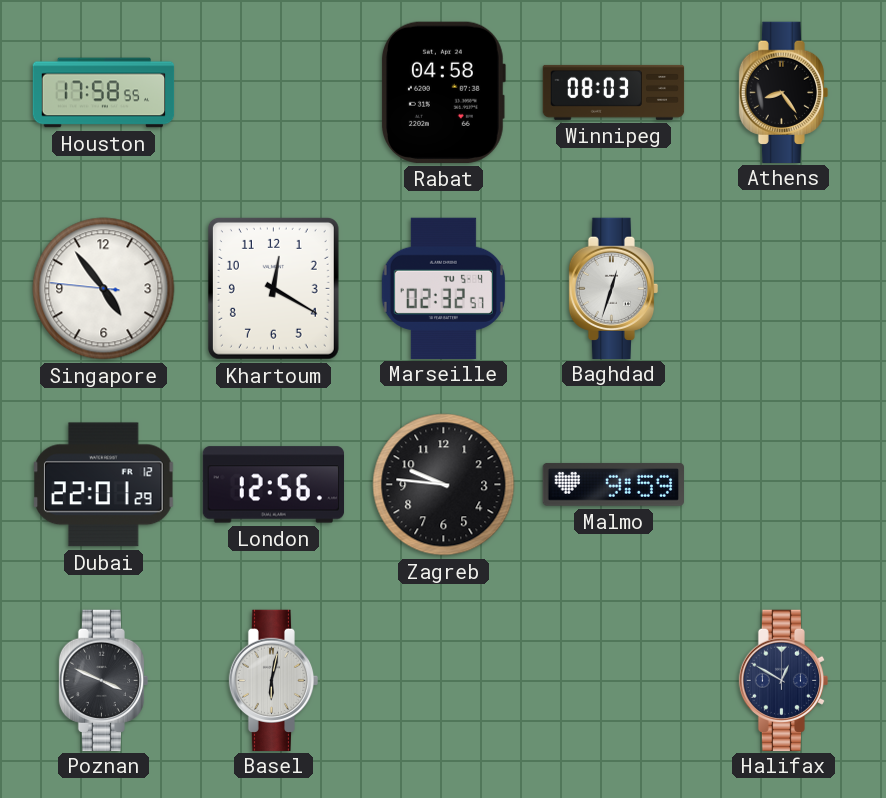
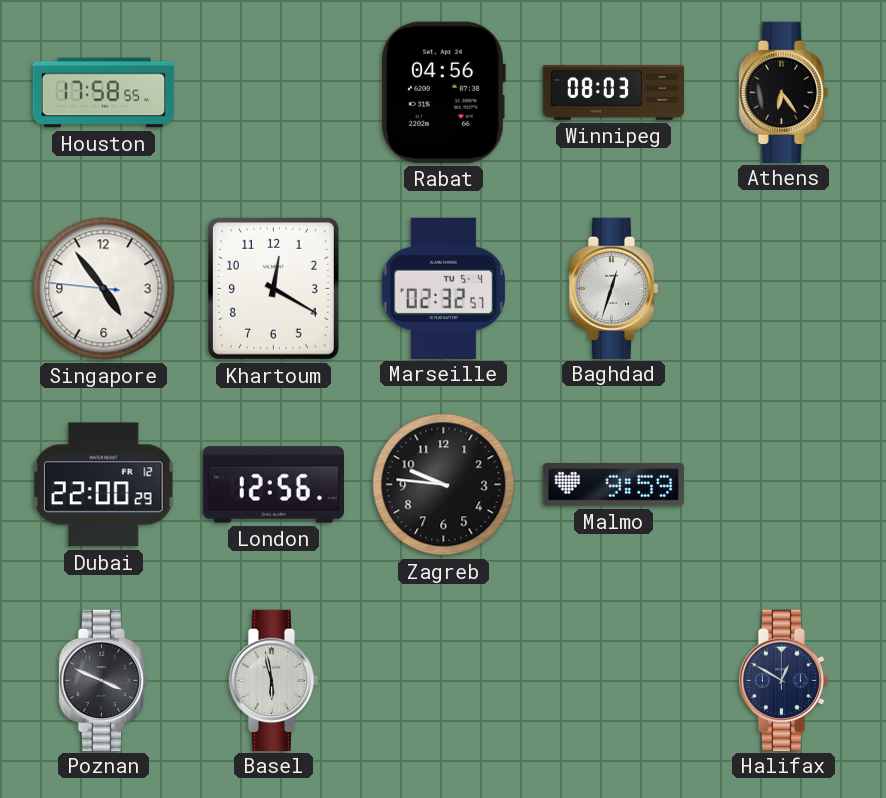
Rabat: 04:58 -> 04:56 (443, 92)
Athens: 8:24 -> 6:24 (784, 92)
Dubai: 22:01 -> 22:00 (104, 485)
Basel: 6:02 -> 5:58 (274, 680)
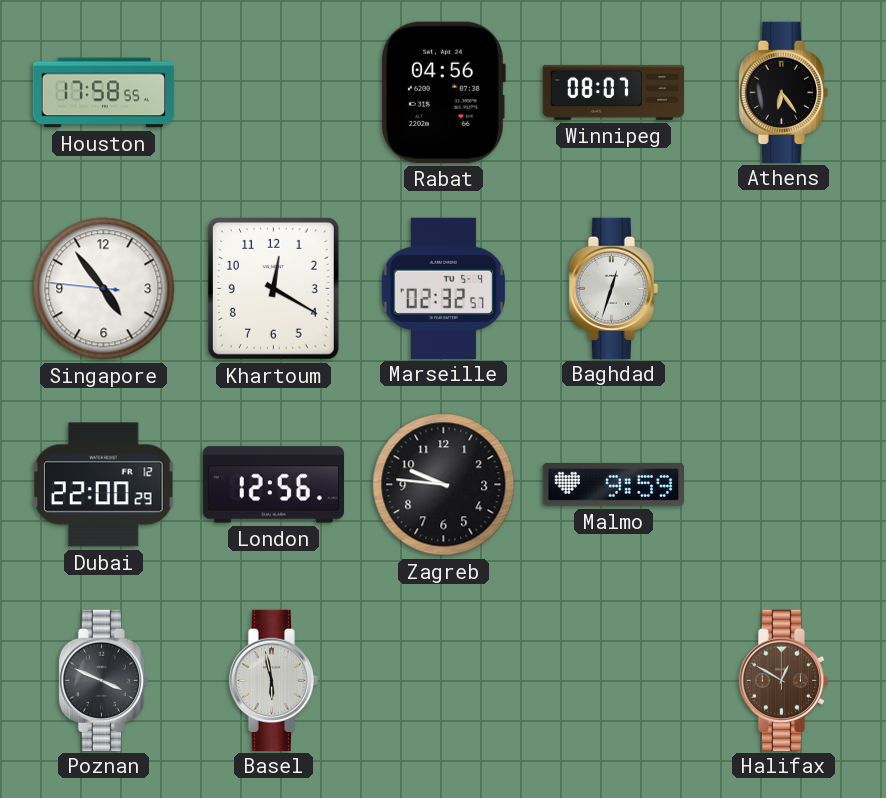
Winnipeg: 08:03 -> 08:07 (614, 92)
Halifax dial: navy -> brown (784, 680)
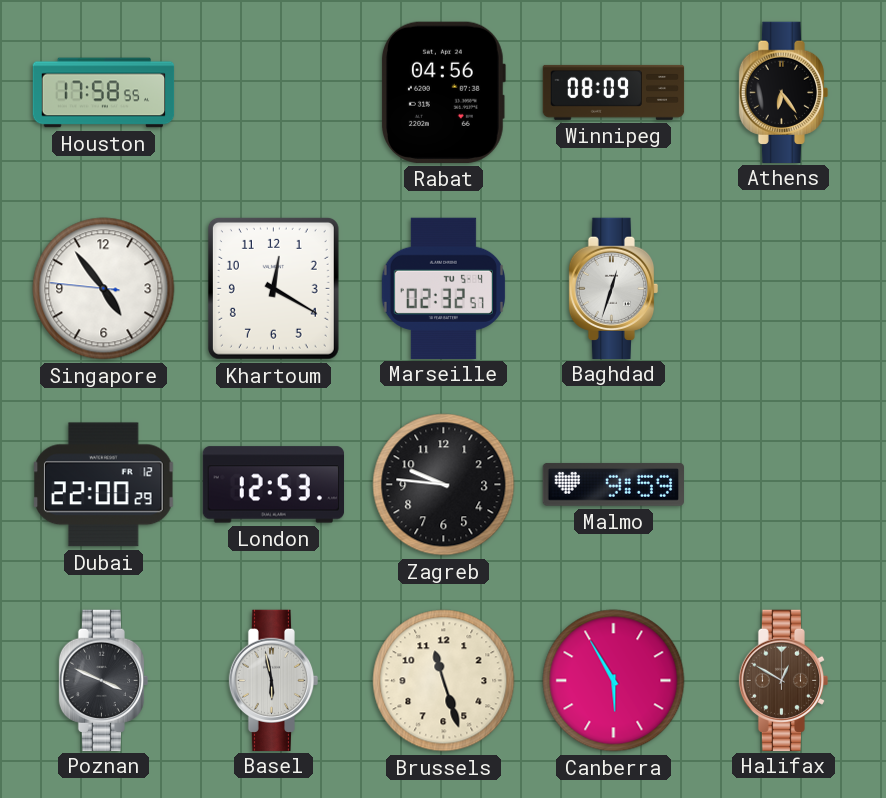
Winnipeg: 08:07 -> 08:09 (614, 92)
London: 12:56 -> 12:53 (273, 485)
Brussels: none -> 11:27 (444, 681)
Canberra: none -> 5:55 (614, 681)
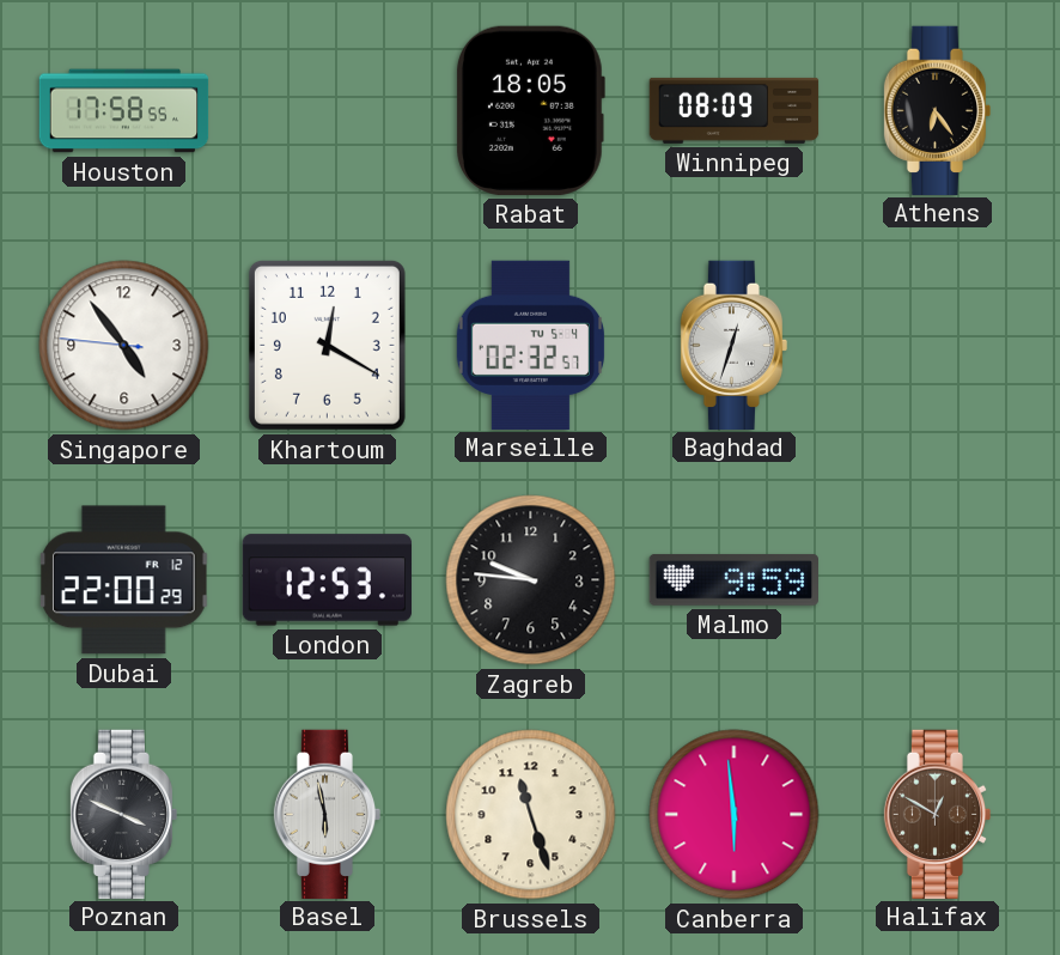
Rabat: 04:56 -> 18:05 (530, 110)
Canberra: 5:55 -> 5:59 (735, 815)
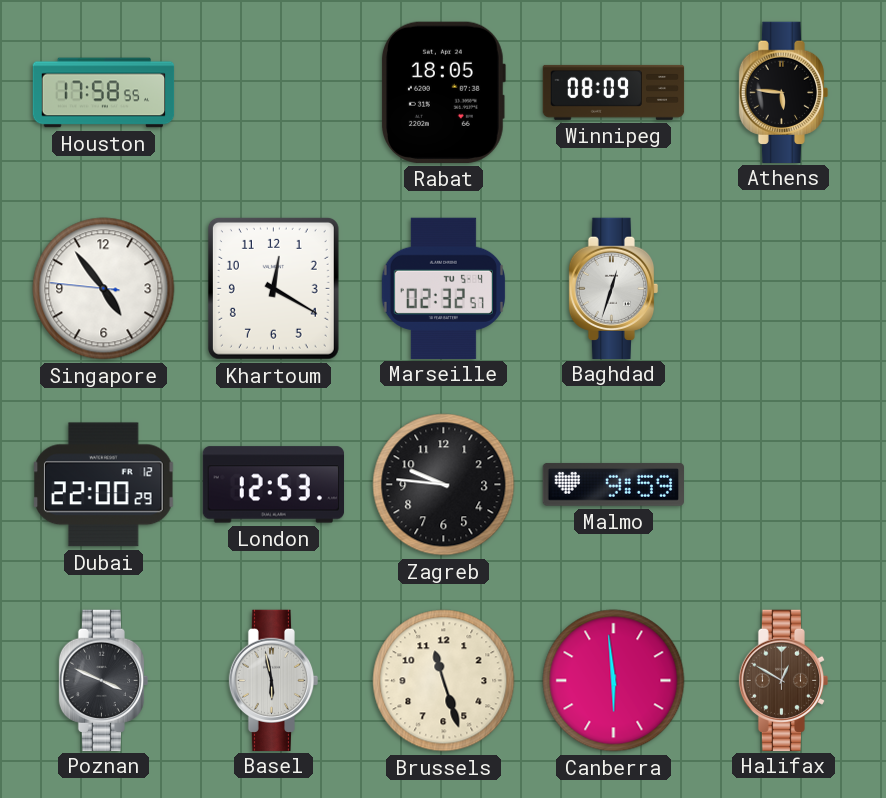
Athens: 6:24 -> 5:46 (784, 92)
